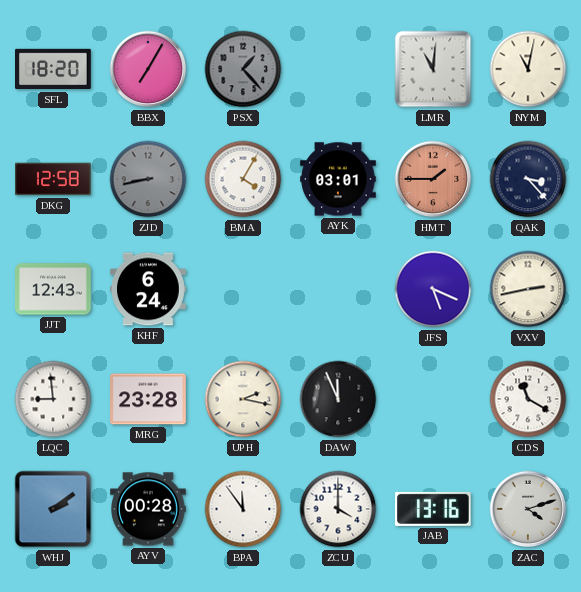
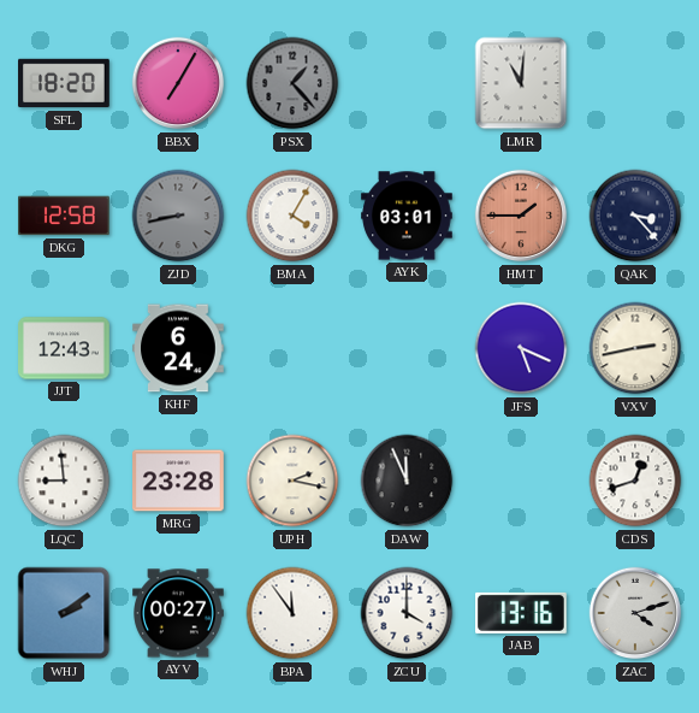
NYM: 11:02 -> none (528, 69)
CDS: 11:20 -> 12:42 (635, 481)
AYV: 00:28 -> 00:27 (178, 613)
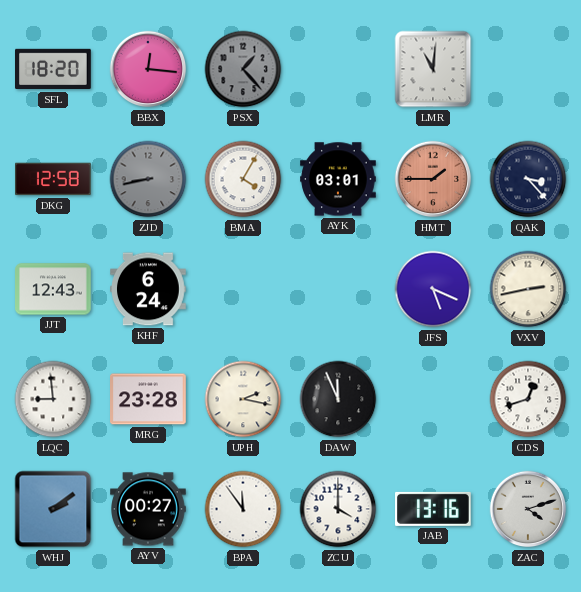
BBX: 7:05 -> 12:16 (148, 69)
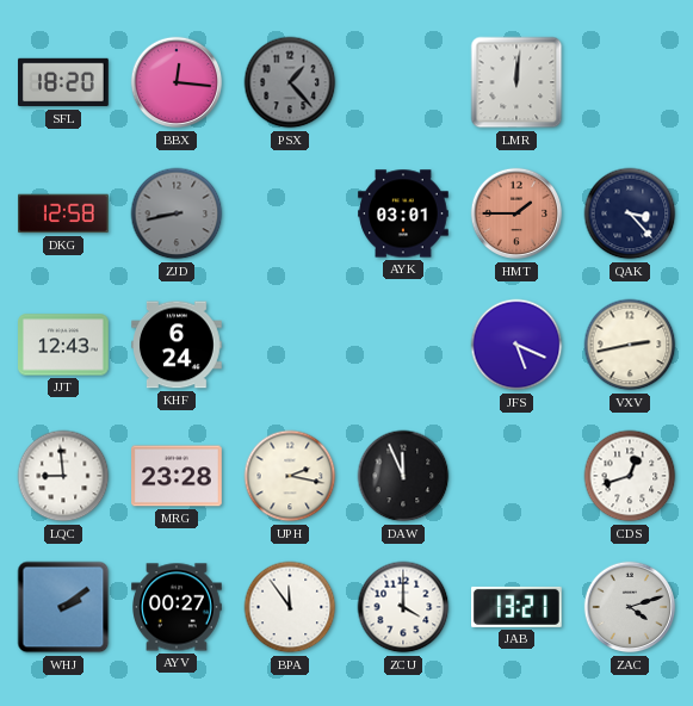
LMR: 11:01 -> 12:01 (516, 82)
BMA: 4:05 -> none (243, 179)
JAB: 13:16 -> 13:21 (518, 607)
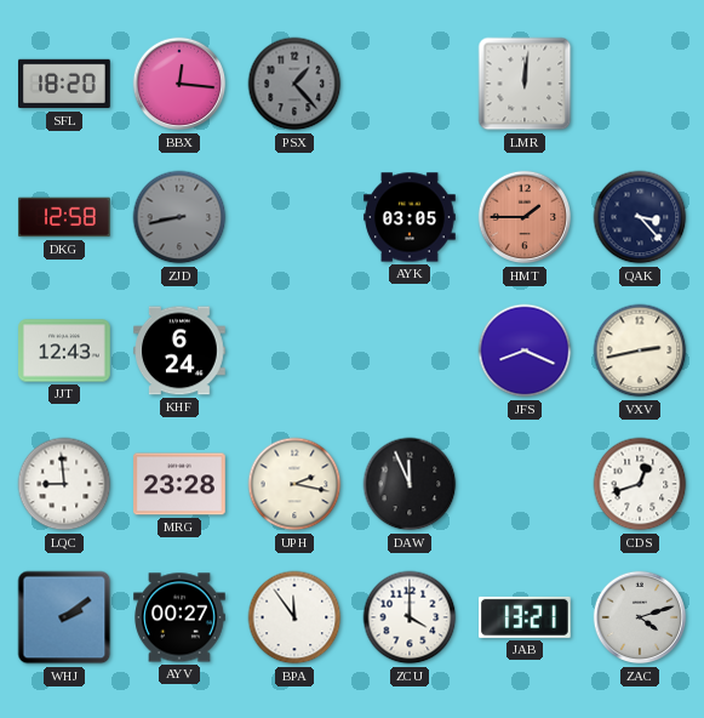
AYK: 03:01 -> 03:05 (410, 217)
JFS: 5:19 -> 8:19 (525, 351)
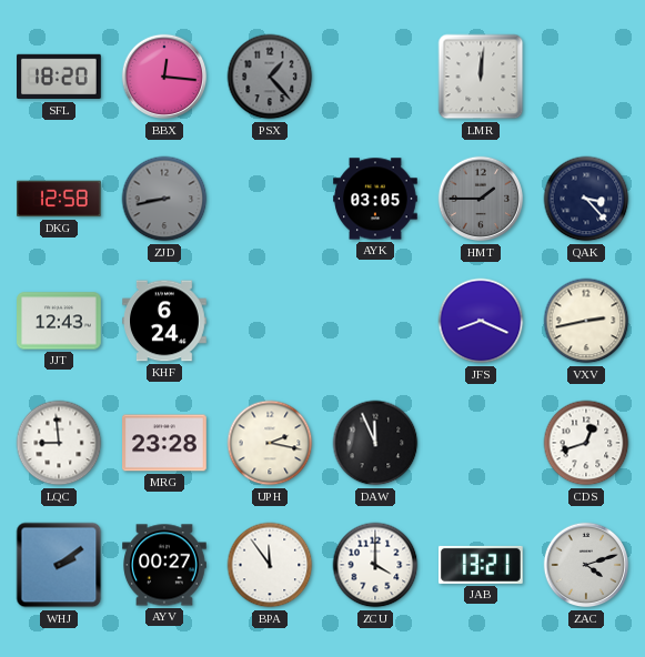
HMT dial: salmon -> grey (481, 199)
